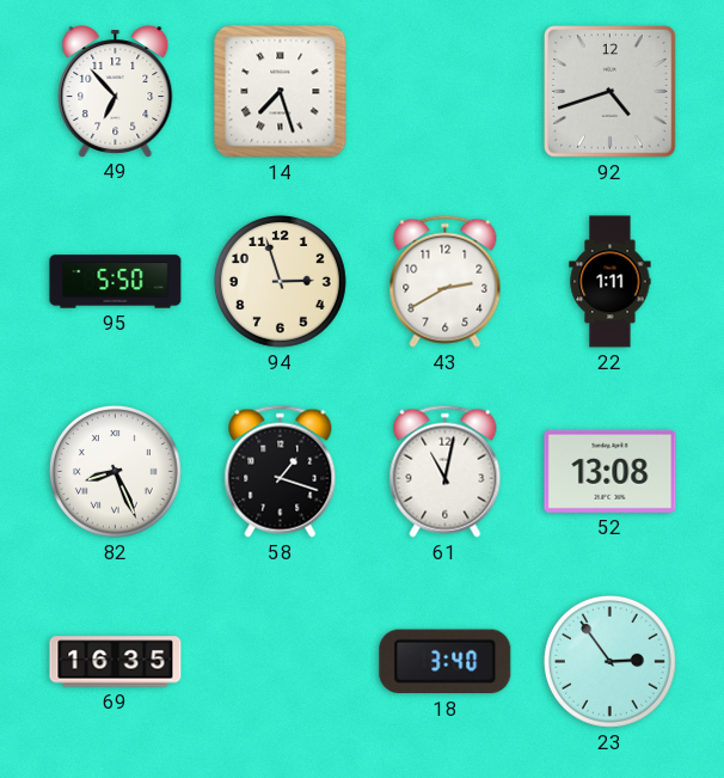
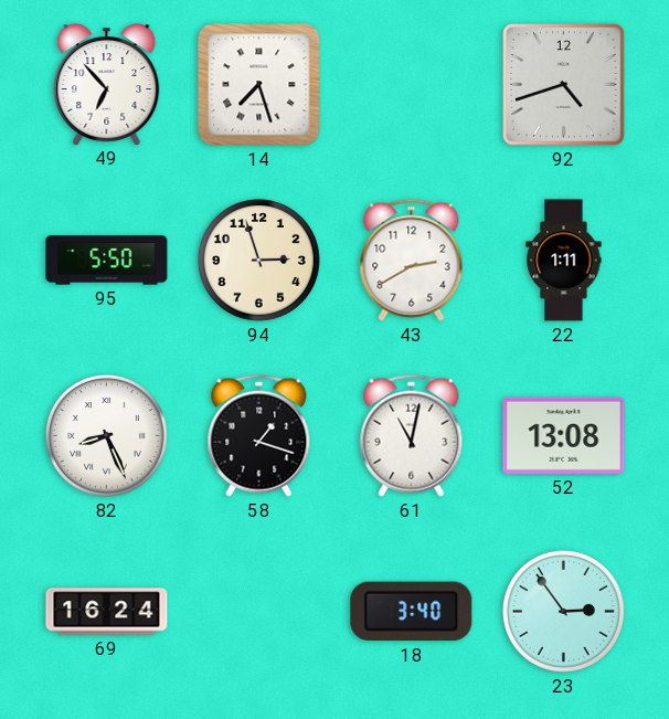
69: 16:35 -> 16:24 (107, 612)
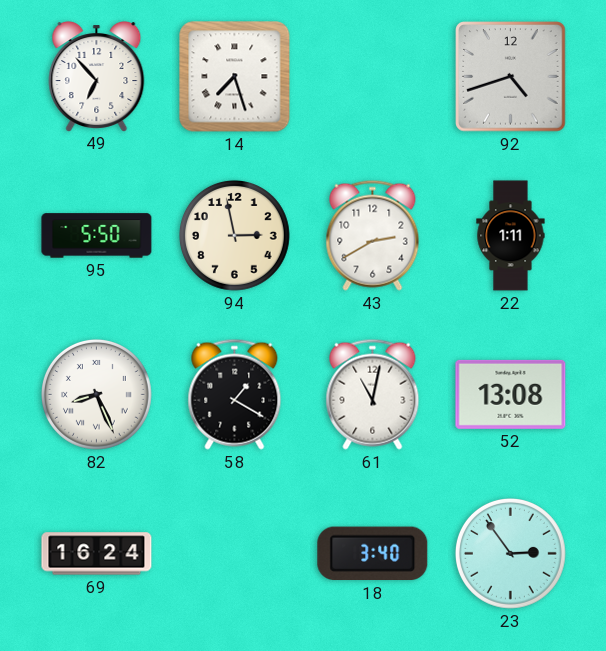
94: 2:57 -> 2:58 (234, 235)
58: 1:18 -> 1:20 (235, 394)
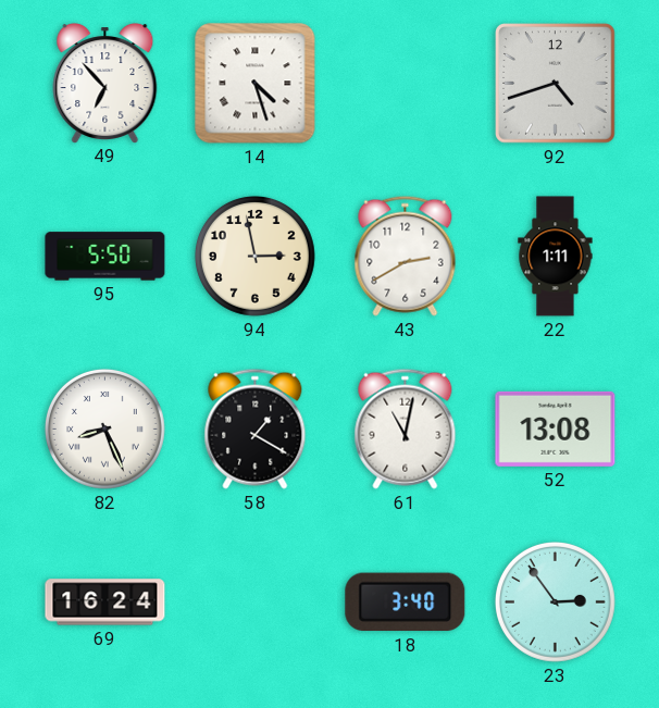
14: 7:27 -> 4:27 (256, 84)
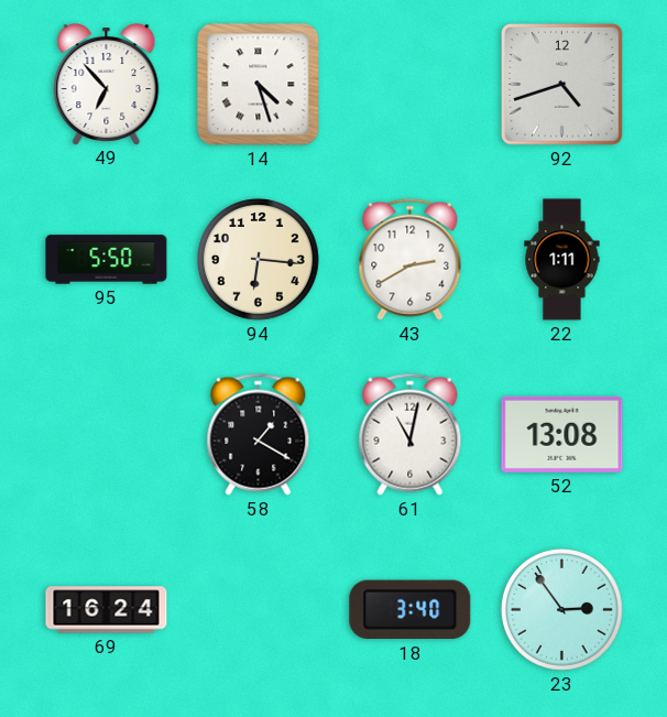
94: 2:58 -> 6:16 (258, 259)
82: 8:26 -> none (104, 428)
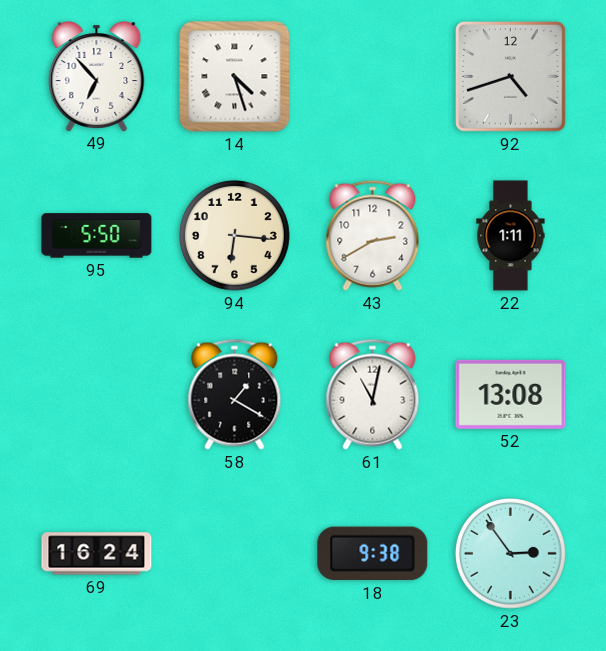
18: 3:40 -> 9:38 (373, 554)
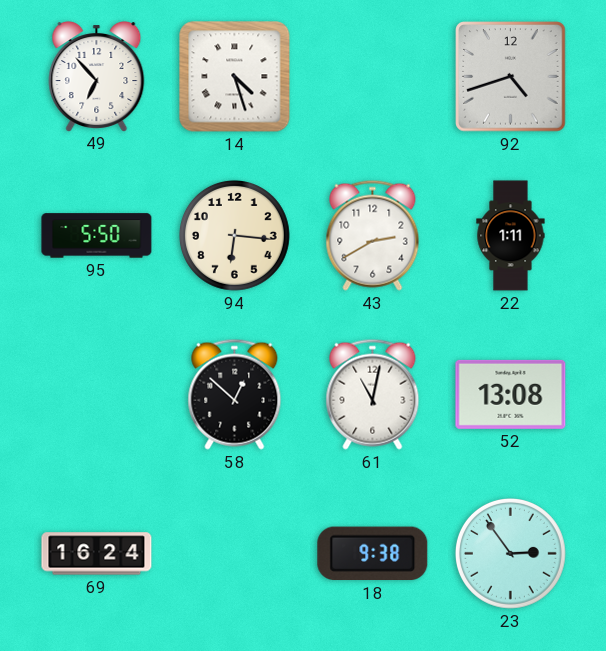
58: 1:20 -> 12:52 (235, 394)
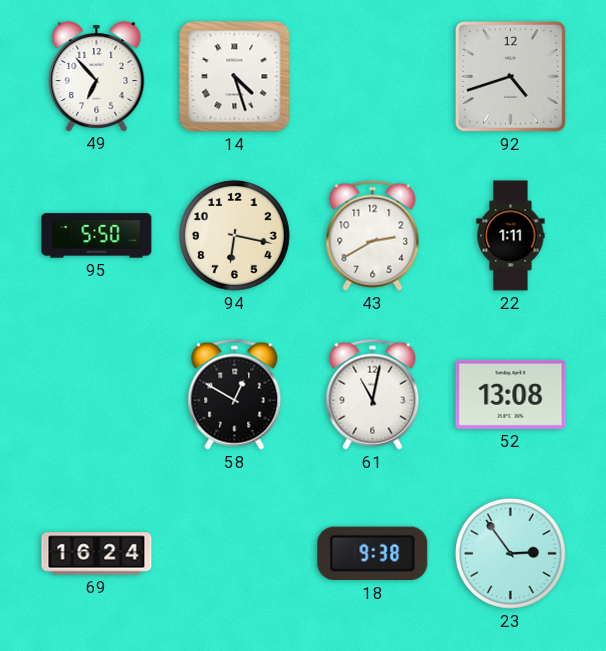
94: 6:16 -> 6:17 (234, 235)
58: 12:52 -> 12:50 (235, 394)
